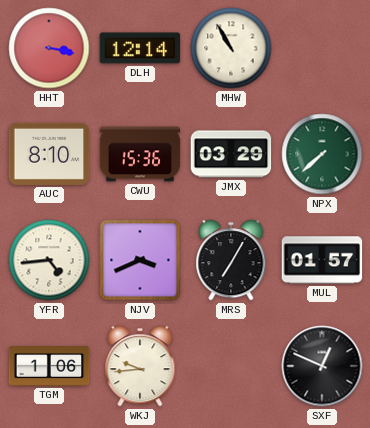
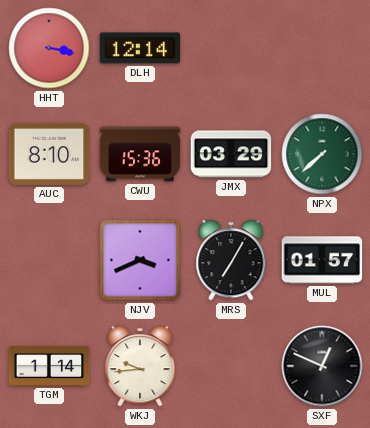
MHW: 10:55 -> none (231, 48)
YFR: 4:44 -> none (49, 260)
TGM: 1:06 -> 1:14 (49, 366)
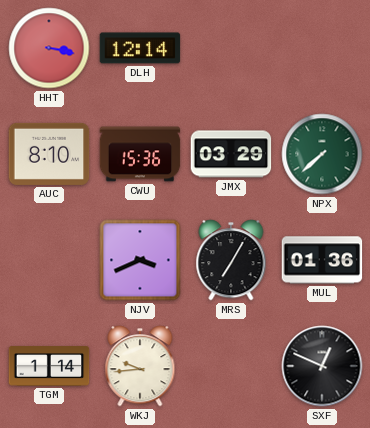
MUL: 01:57 -> 01:36 (322, 260)
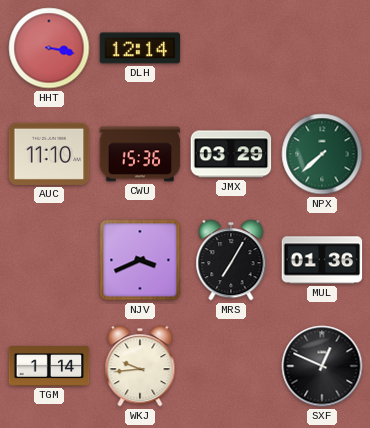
AUC: 8:10 -> 11:10 (49, 154)
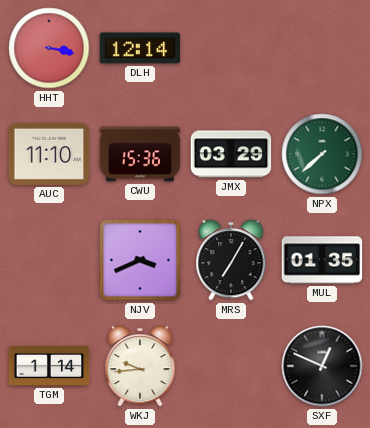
MUL: 01:36 -> 01:35 (322, 260)
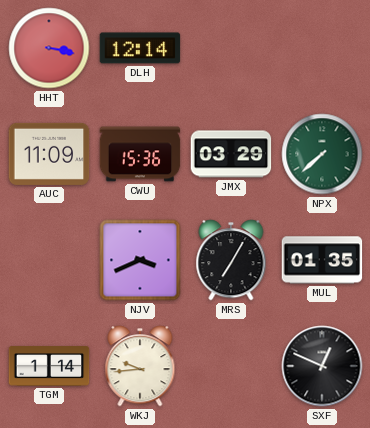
AUC: 11:10 -> 11:09 (49, 154)
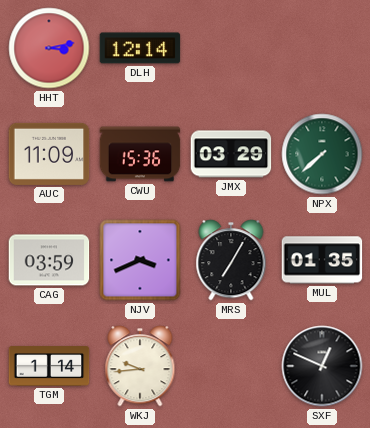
HHT: 3:17 -> 3:13 (49, 48)
CAG: none -> 03:59 (49, 260)
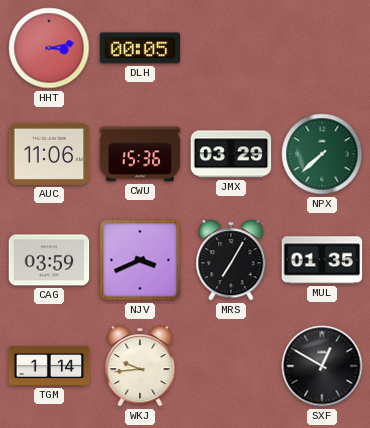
DLH: 12:14 -> 00:05 (140, 48)
AUC: 11:09 -> 11:06 (49, 154)
SXF: 12:49 -> 12:50 (322, 366)
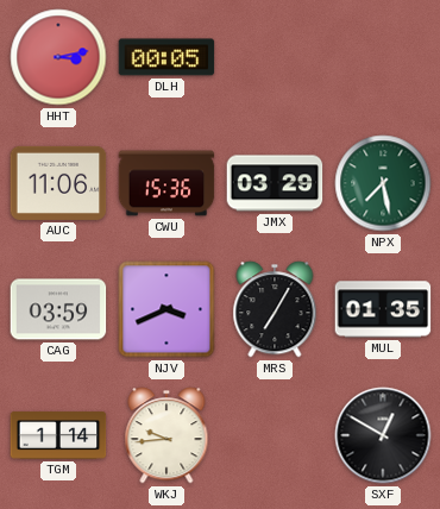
NPX: 7:38 -> 7:28 (383, 183)
